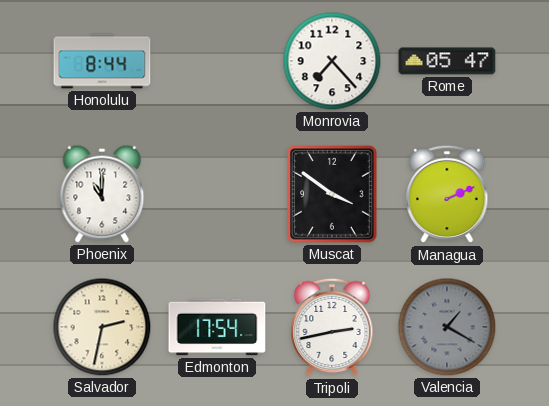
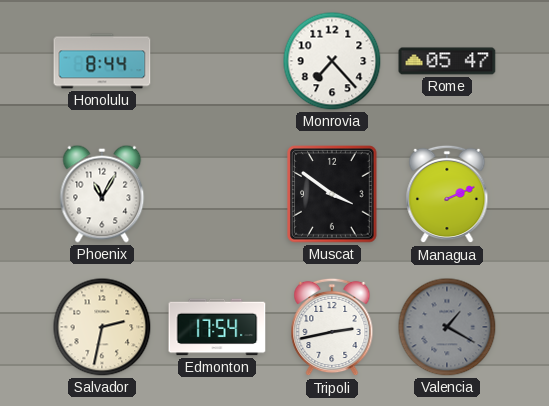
Phoenix: 11:00 -> 11:05 (102, 194)
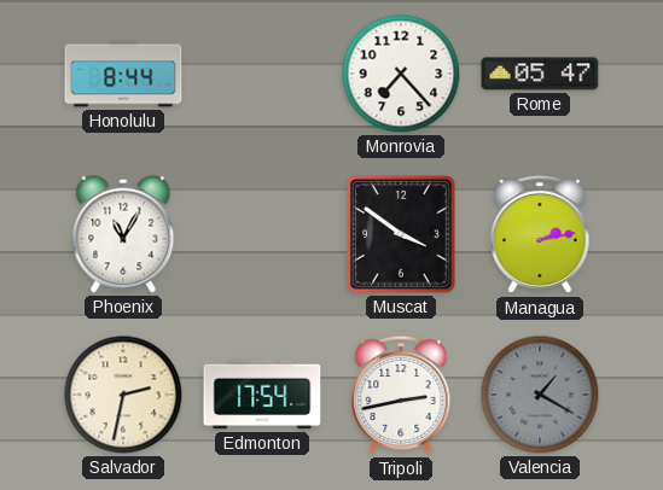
Managua: 2:11 -> 2:13 (540, 234)
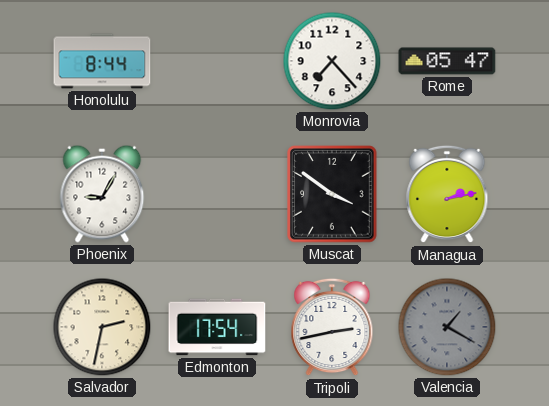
Phoenix: 11:05 -> 9:05 (102, 194)
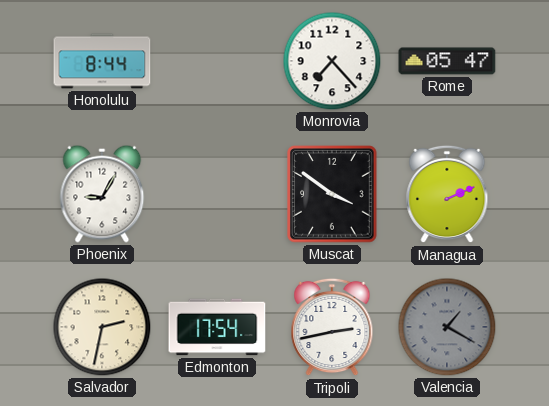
Managua: 2:13 -> 2:11 (447, 194)
